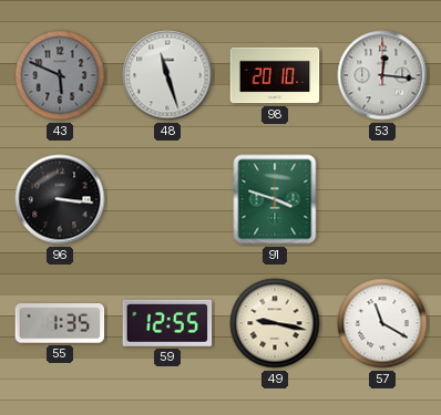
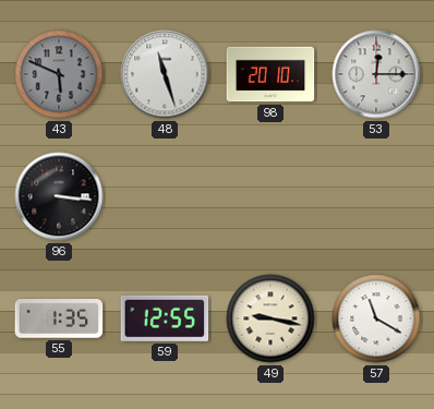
53: 12:16 -> 12:15 (376, 74)
91: 3:48 -> none (275, 199)
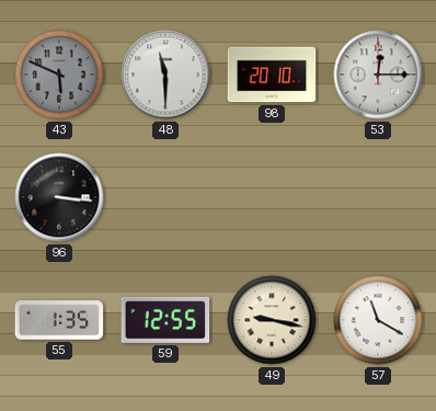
48: 11:27 -> 11:30 (165, 75)
